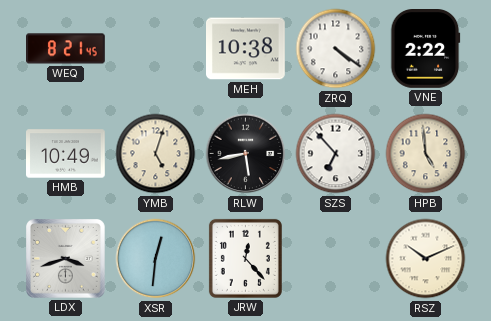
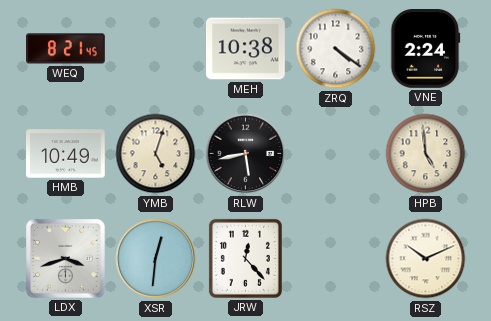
VNE: 2:22 -> 2:24 (425, 49)
SZS: 6:53 -> none (336, 154)
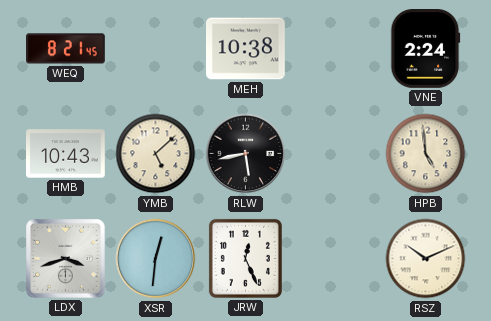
ZRQ: 4:21 -> none (336, 49)
HMB: 10:49 -> 10:43 (66, 154)
YMB: 5:03 -> 5:08 (156, 154)
JRW: 12:23 -> 12:26 (245, 258)
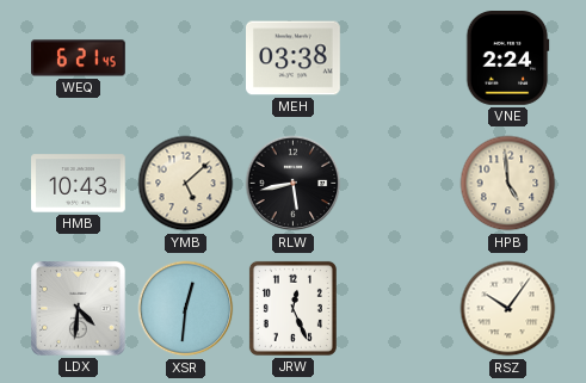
WEQ: 8:21 -> 6:21 (79, 58)
MEH: 10:38 -> 03:38 (294, 58)
LDX: 3:42 -> 4:31 (79, 309)
RSZ: 10:11 -> 10:06 (508, 309)
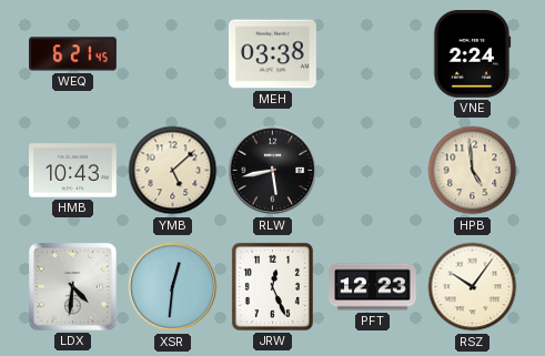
PFT: none -> 12:23 (373, 287)
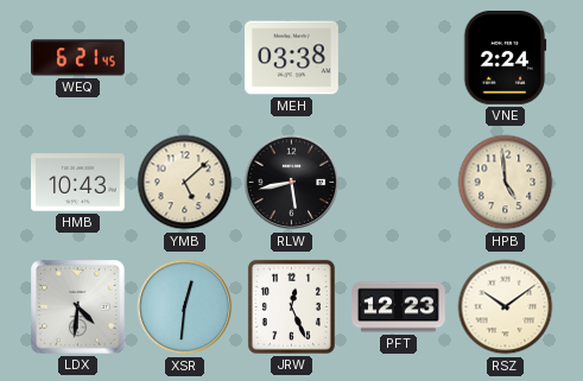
RSZ: 10:06 -> 10:09 (506, 307)
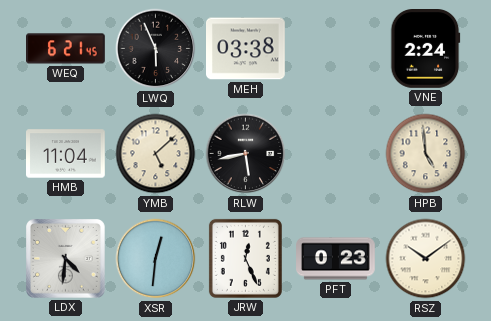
LWQ: none -> 5:56 (156, 49)
HMB: 10:43 -> 11:04 (66, 154)
PFT: 12:23 -> 0:23 (336, 259)
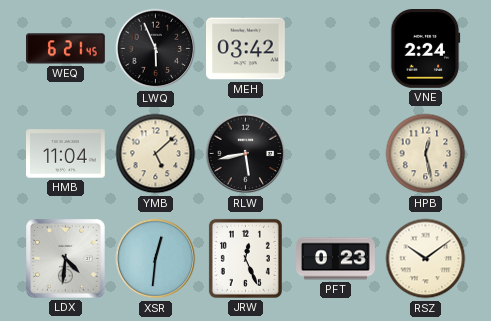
MEH: 03:38 -> 03:42 (246, 49)
HPB: 4:59 -> 12:28 (426, 154)
